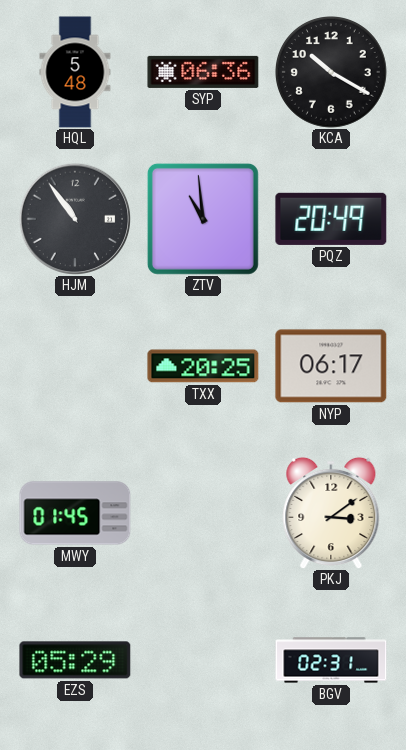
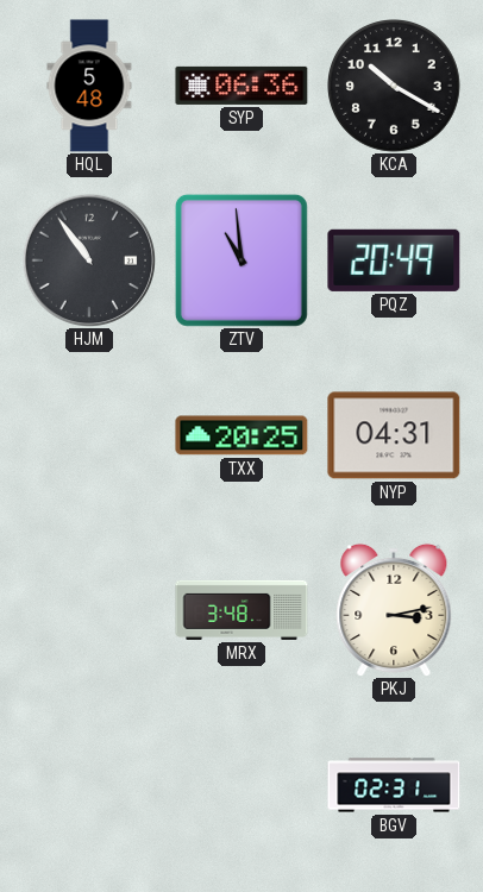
NYP: 06:17 -> 04:31 (394, 435)
MWY: 01:45 -> none (75, 513)
MRX: none -> 3:48 (241, 610)
PKJ: 3:09 -> 3:13 (394, 610)
EZS: 05:29 -> none (75, 660)
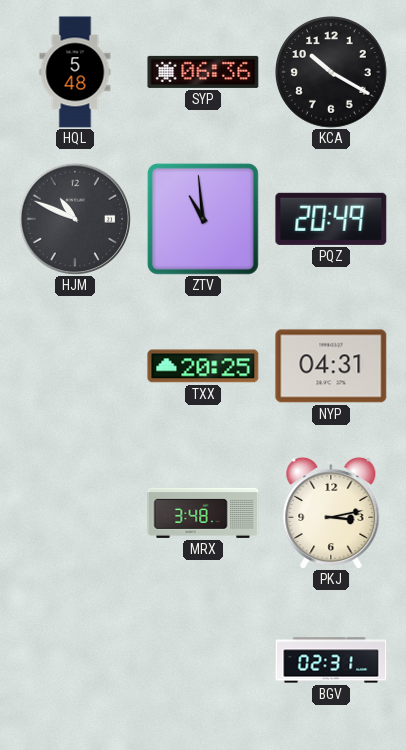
HJM: 10:54 -> 10:49 (74, 218)
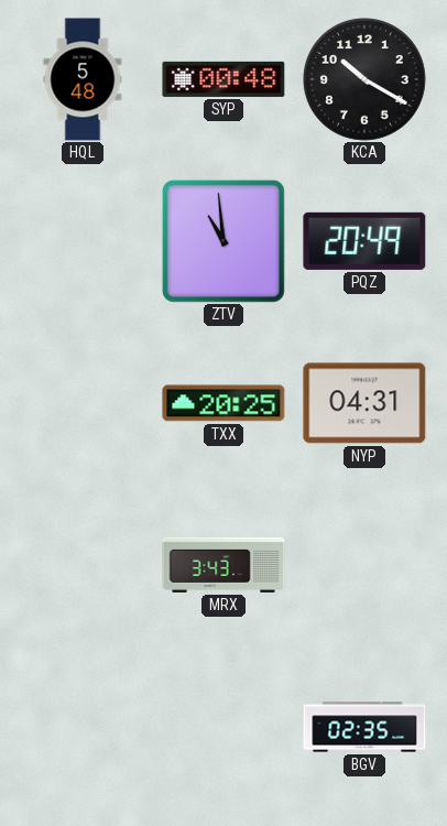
SYP: 06:36 -> 00:48 (223, 79)
HJM: 10:49 -> none (74, 218)
MRX: 3:48 -> 3:43 (223, 565)
PKJ: 3:13 -> none (331, 513)
BGV: 02:31 -> 02:35 (364, 727)
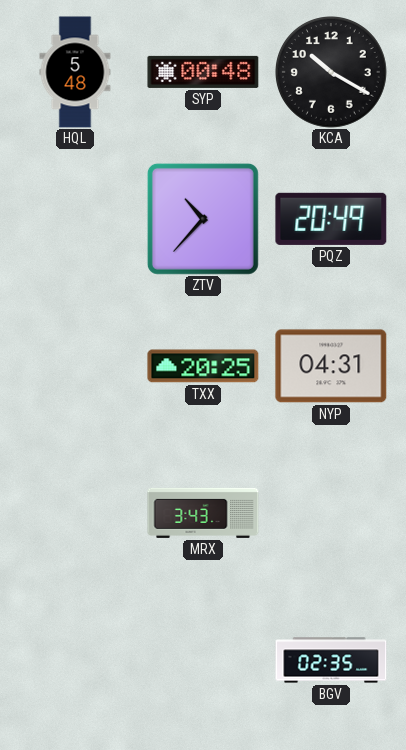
ZTV: 10:59 -> 10:37 (203, 219)
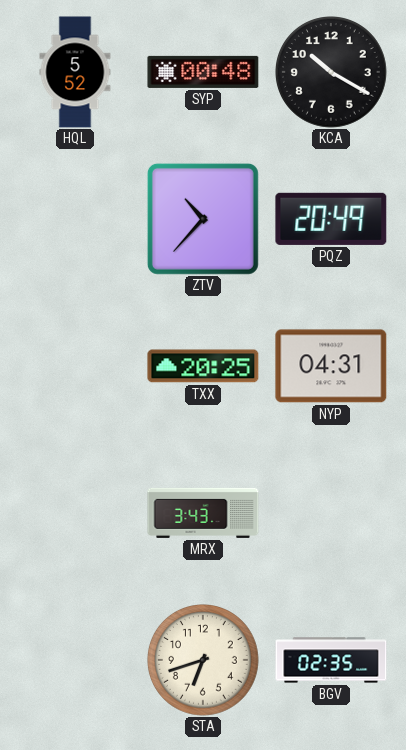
HQL: 5:48 -> 5:52 (75, 72)
STA: none -> 6:42 (204, 661)
